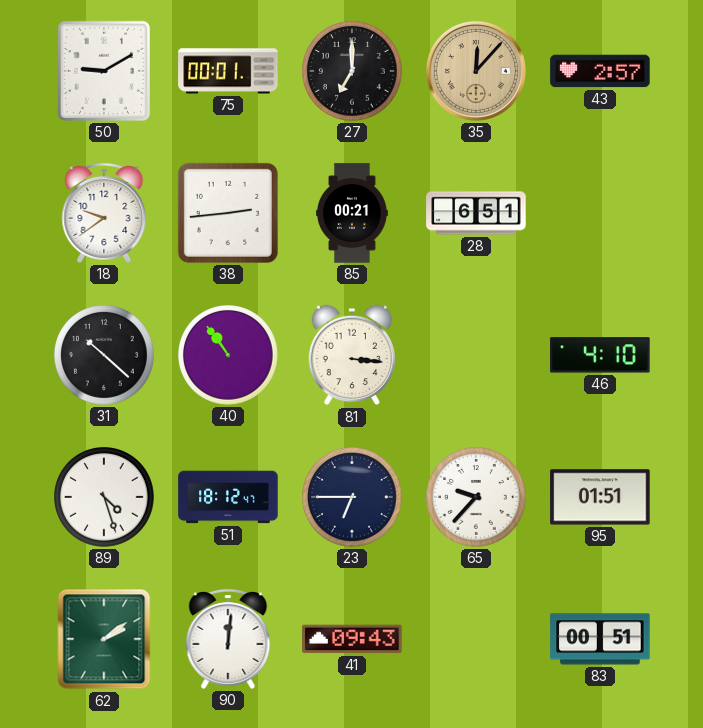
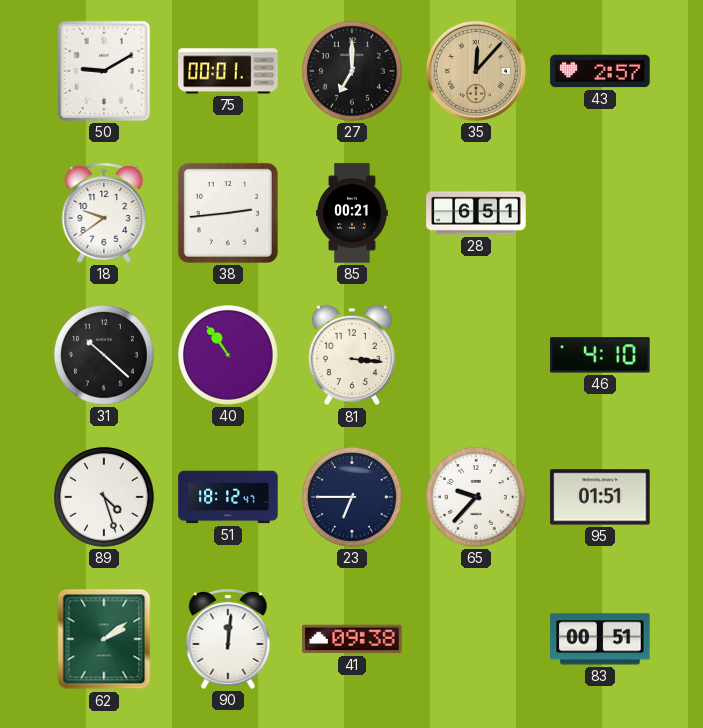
41: 09:43 -> 09:38 (352, 639)
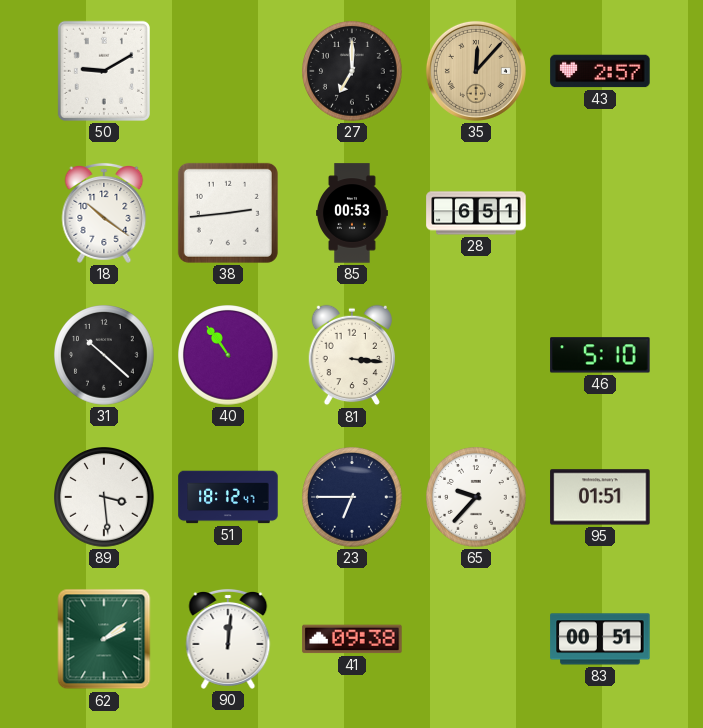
75: 00:01 -> none (228, 71)
18: 9:39 -> 10:21 (104, 213)
85: 00:21 -> 00:53 (353, 213)
46: 4:10 -> 5:10 (600, 355)
89: 4:27 -> 3:29 (105, 498)
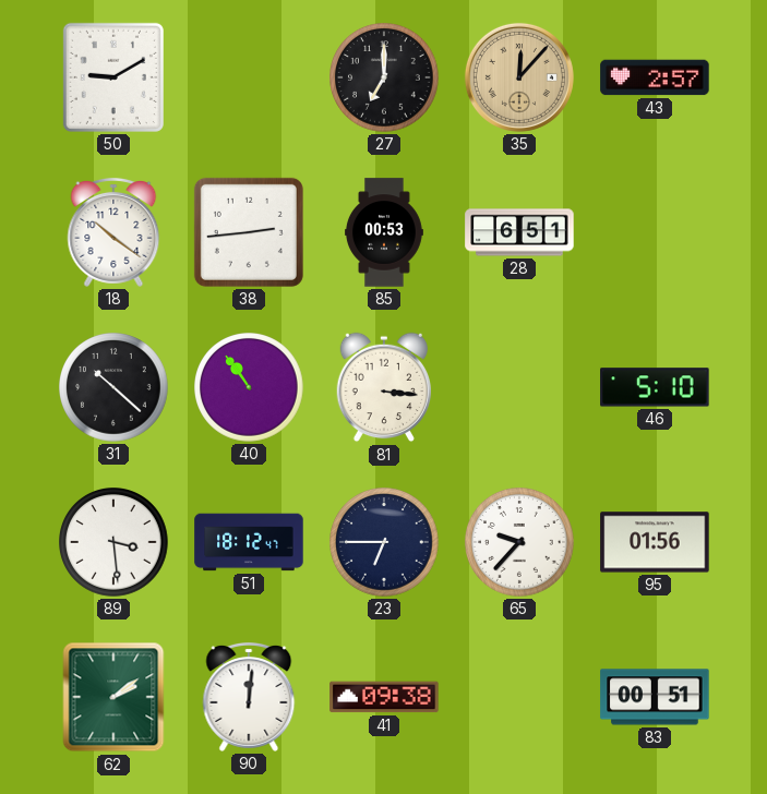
95: 01:51 -> 01:56 (655, 542)
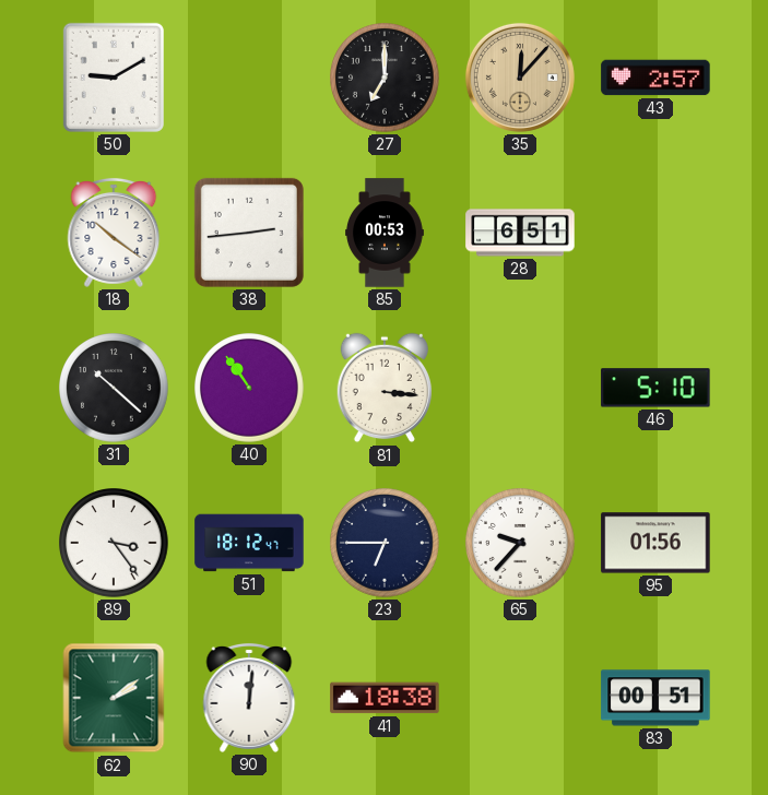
89: 3:29 -> 3:24 (115, 544)
41: 09:38 -> 18:38 (385, 698)
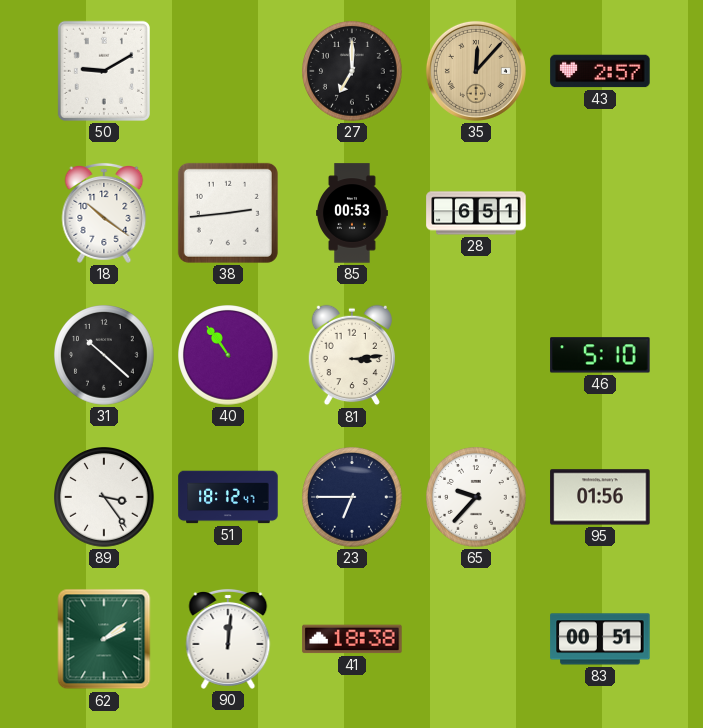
81: 3:16 -> 3:14 (351, 355)
